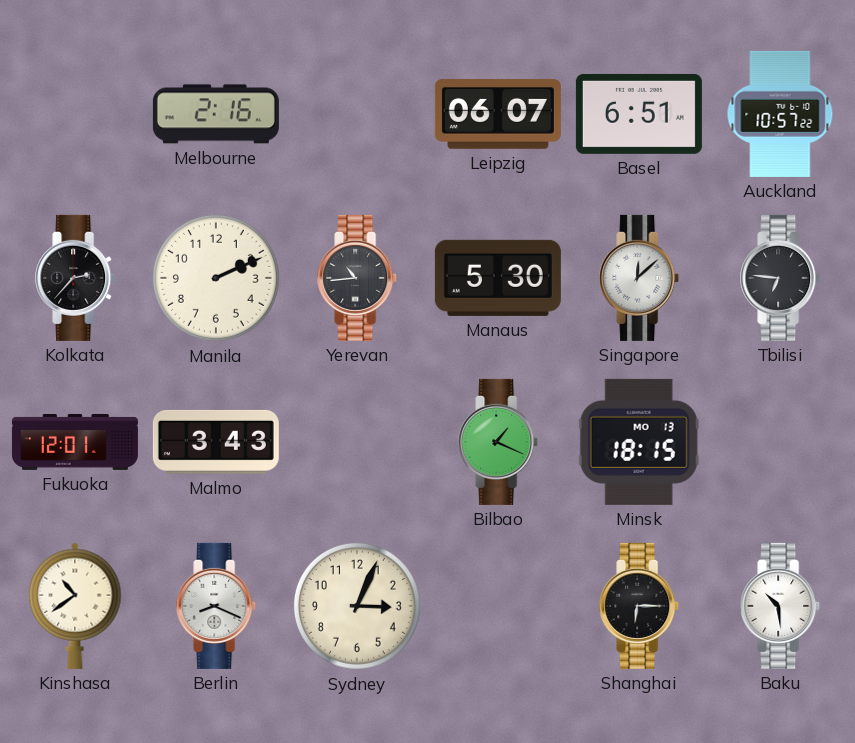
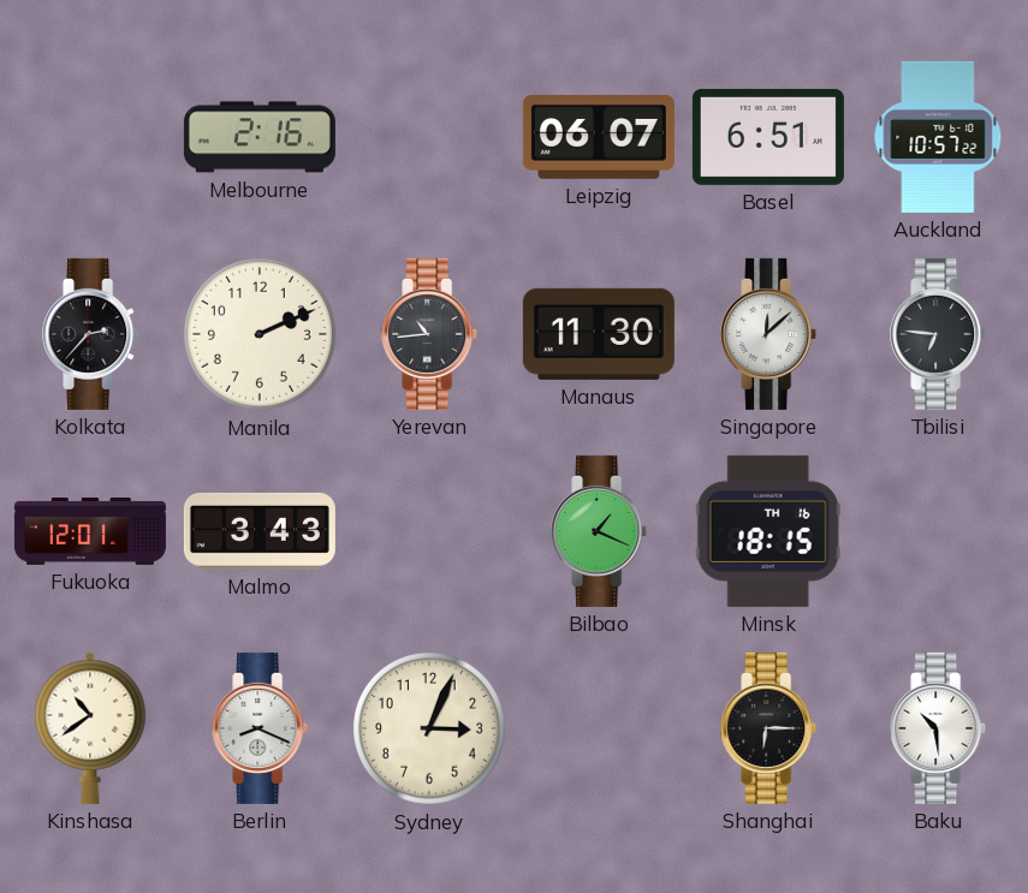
Manaus: 5:30 -> 11:30 (599, 334)
Minsk date: MO 13 -> TH 16 (768, 531)
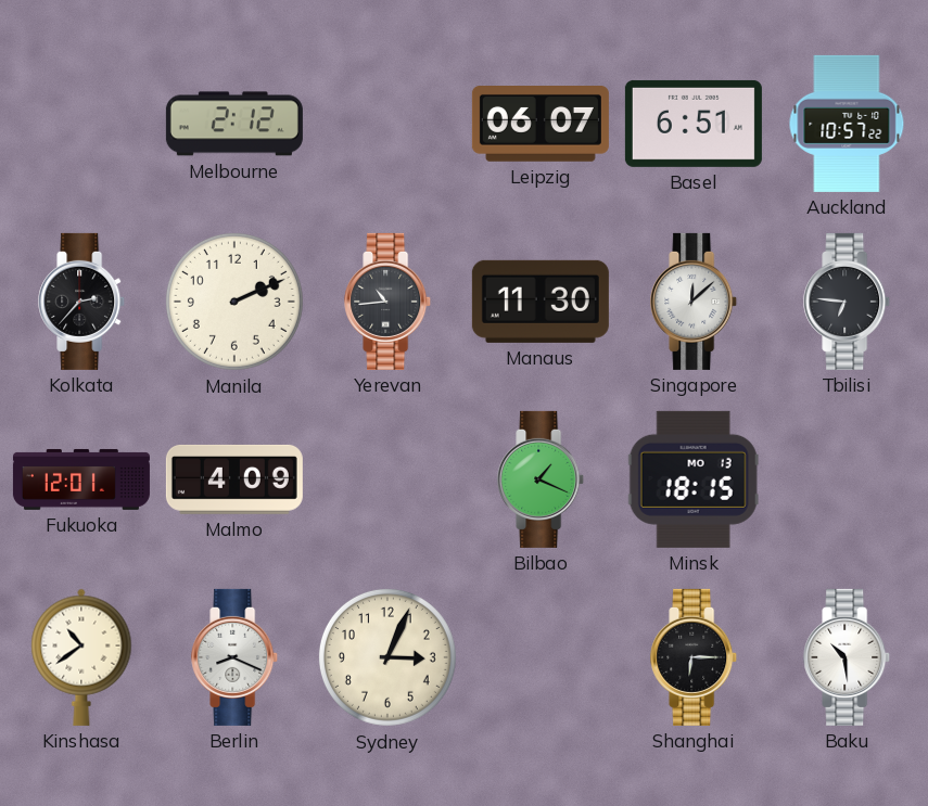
Melbourne: 2:16 -> 2:12 (234, 124)
Malmo: 3:43 -> 4:09 (234, 479)
Minsk date: TH 16 -> MO 13 (694, 479)
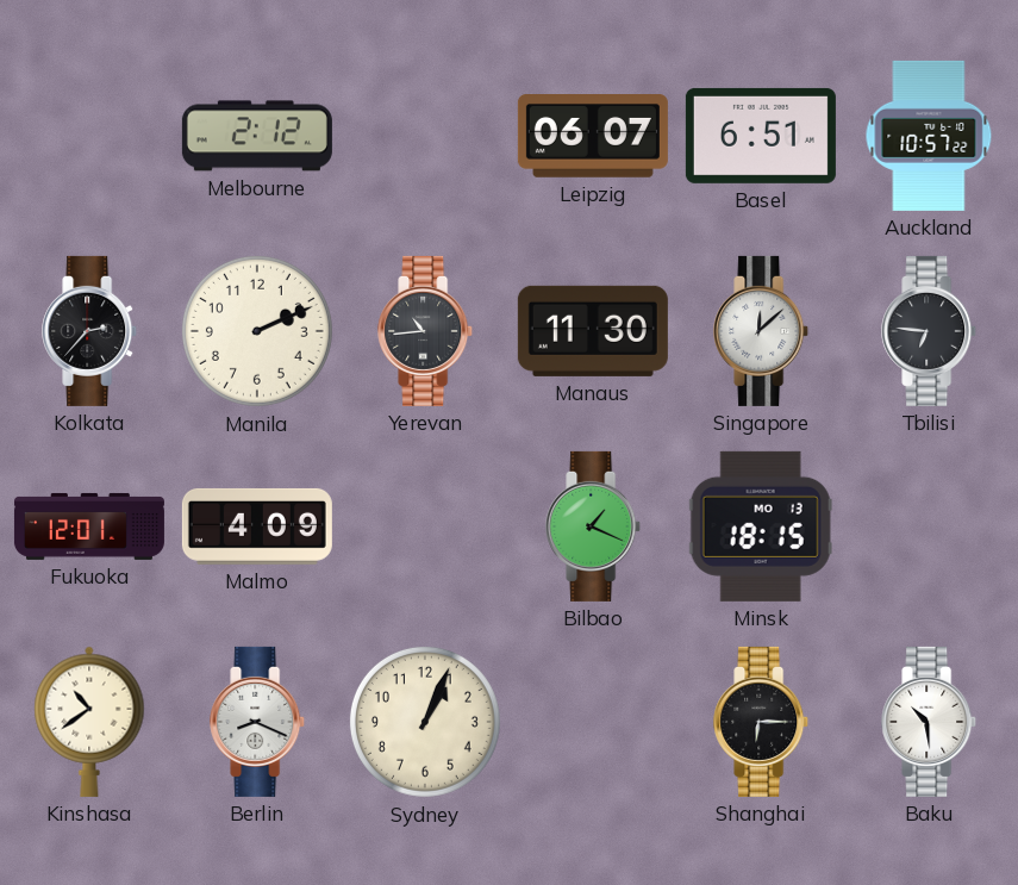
Sydney: 3:04 -> 1:04 (425, 722)
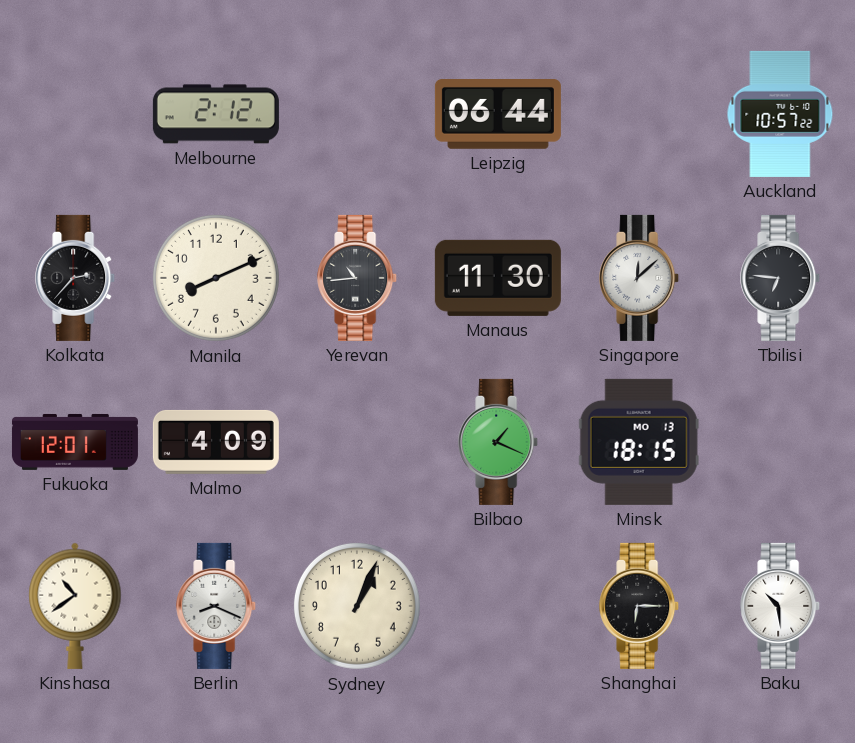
Leipzig: 06:07 -> 06:44 (498, 115)
Basel: 6:51 -> none (761, 136)
Manila: 2:11 -> 8:11 (216, 278)
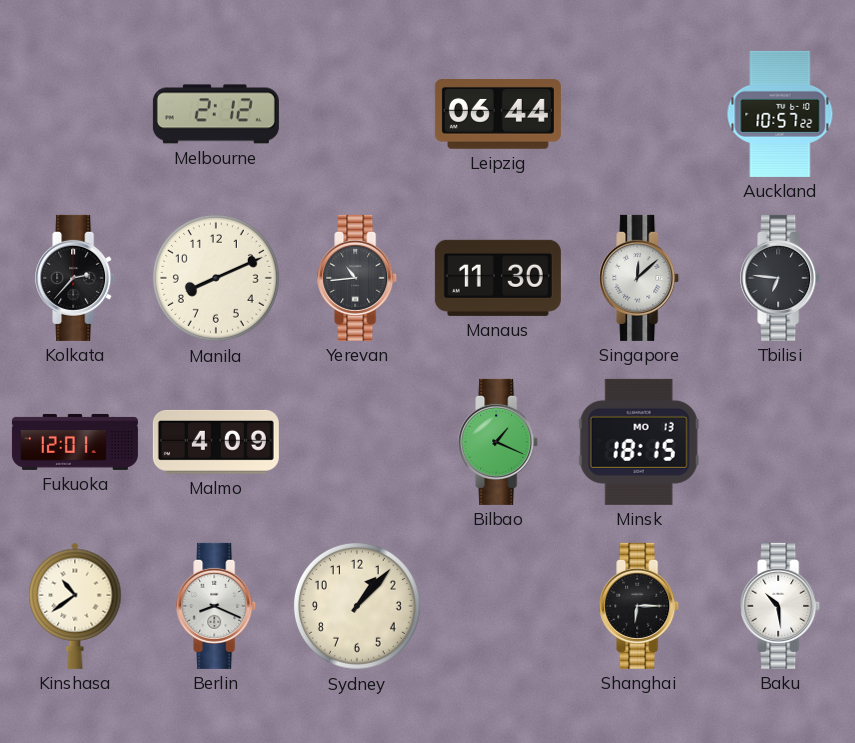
Sydney: 1:04 -> 1:07 (357, 606)
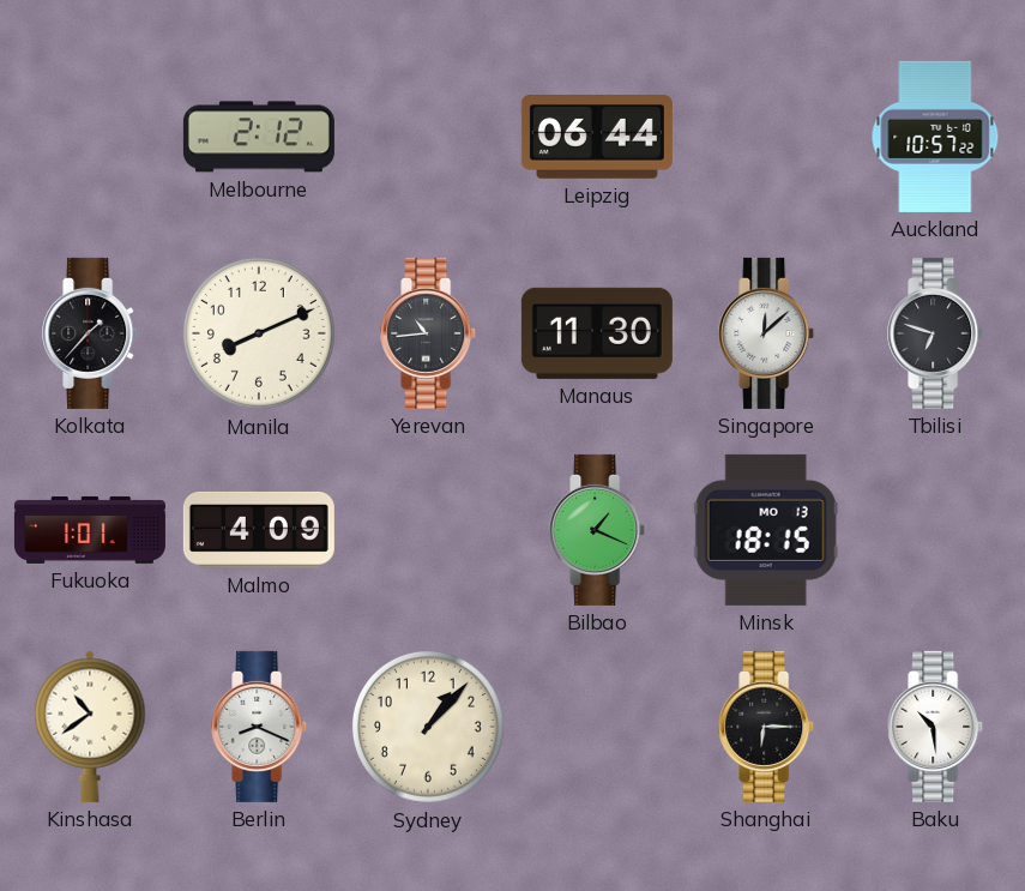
Kolkata: 2:37 -> 1:37 (91, 333)
Tbilisi: 6:46 -> 6:48 (936, 333)
Fukuoka: 12:01 -> 1:01 (90, 530)
